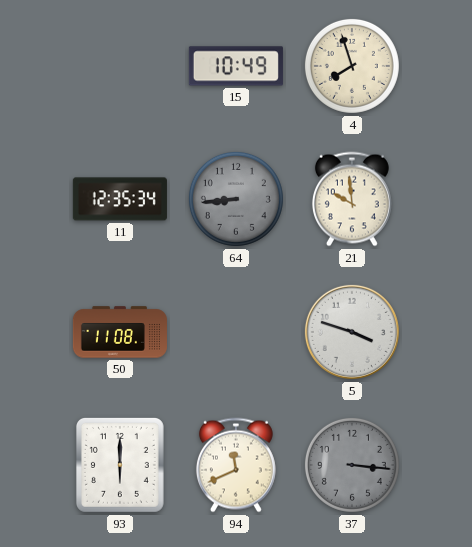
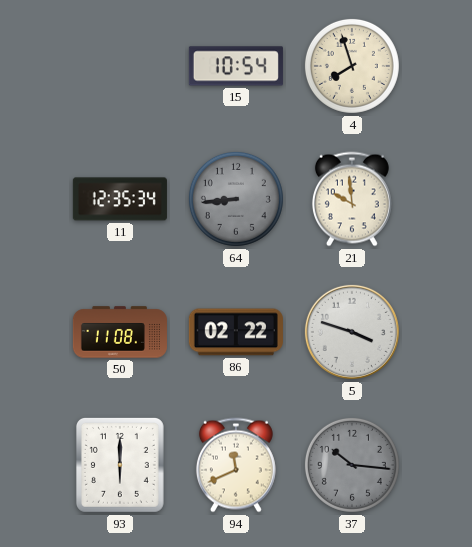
15: 10:49 -> 10:54 (236, 66)
86: none -> 02:22 (236, 332)
37: 3:16 -> 10:16 (352, 465)
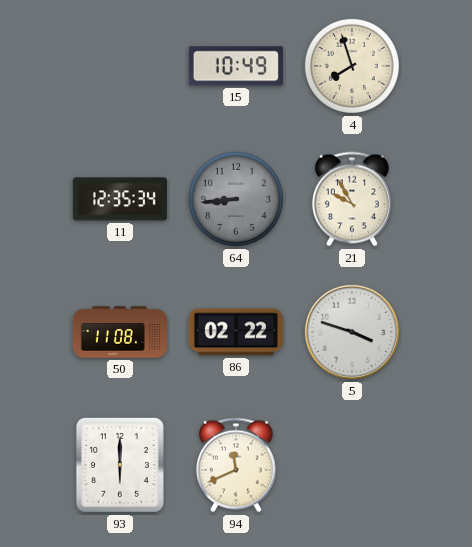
15: 10:54 -> 10:49 (236, 66)
21: 9:59 -> 9:55 (352, 199)
37: 10:16 -> none (352, 465)
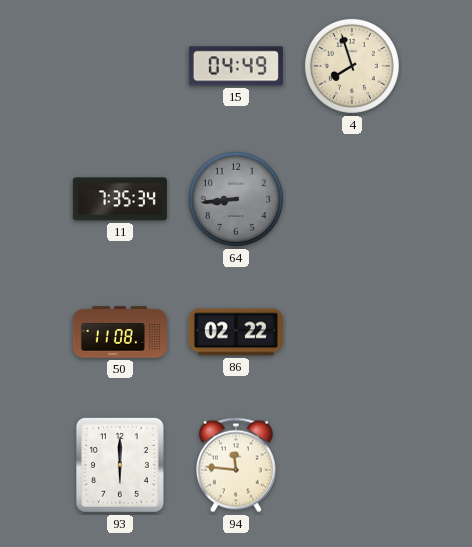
15: 10:49 -> 04:49 (236, 66)
11: 12:35 -> 7:35 (120, 199)
21: 9:55 -> none (352, 199)
5: 3:48 -> none (352, 332)
94: 11:41 -> 11:46 (236, 465)
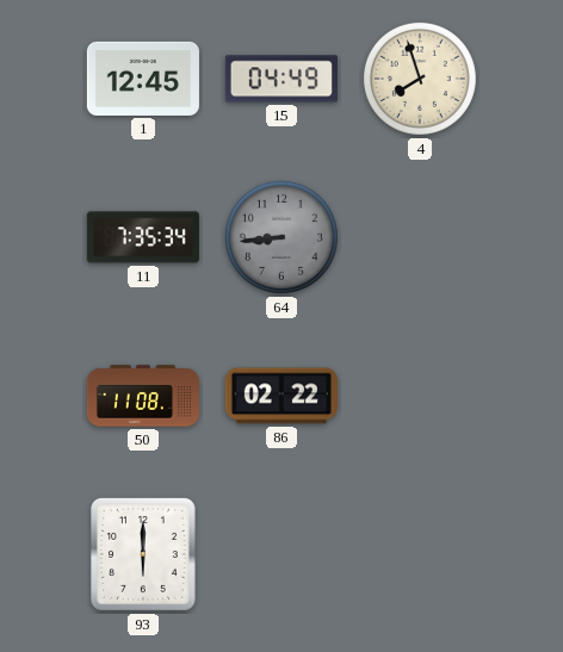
1: none -> 12:45 (143, 79)
94: 11:46 -> none (236, 465)
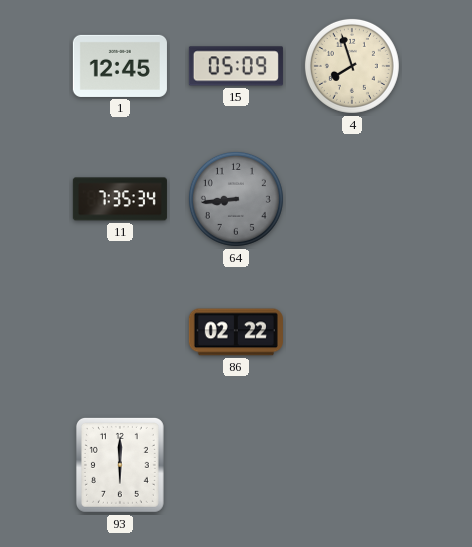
15: 04:49 -> 05:09 (236, 66)
50: 11:08 -> none (143, 396)
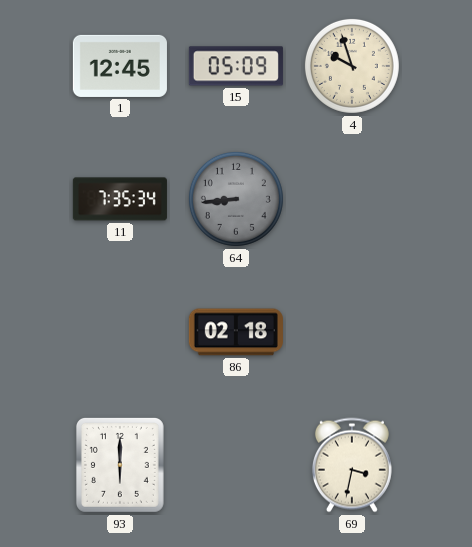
4: 7:57 -> 9:57 (352, 66)
86: 02:22 -> 02:18 (236, 332)
69: none -> 3:32 (352, 465)
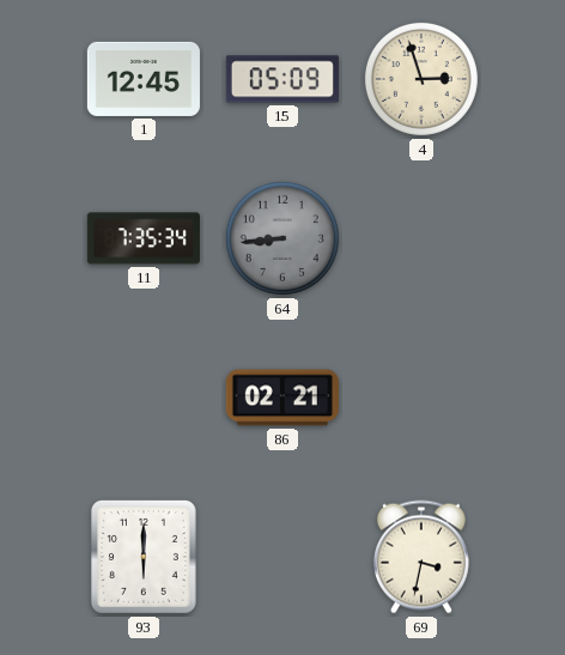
4: 9:57 -> 2:57 (421, 79)
86: 02:18 -> 02:21 (282, 398)
